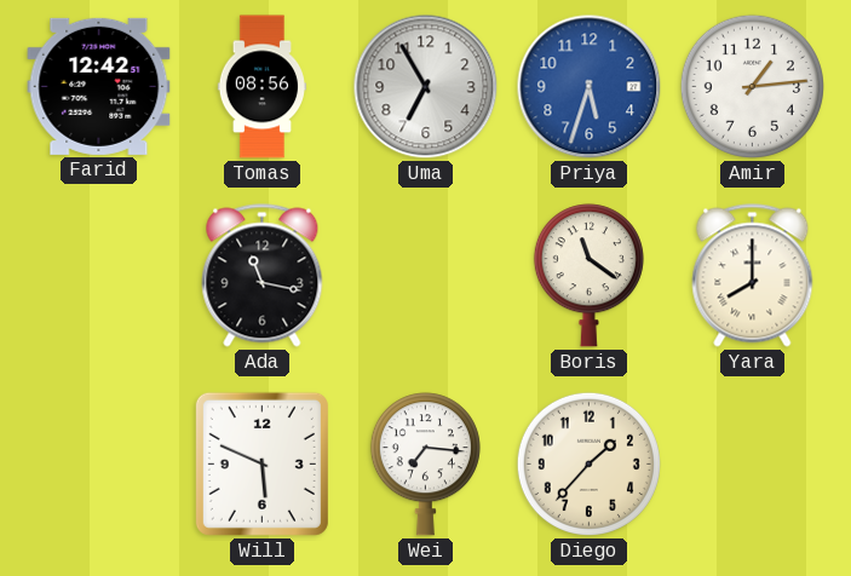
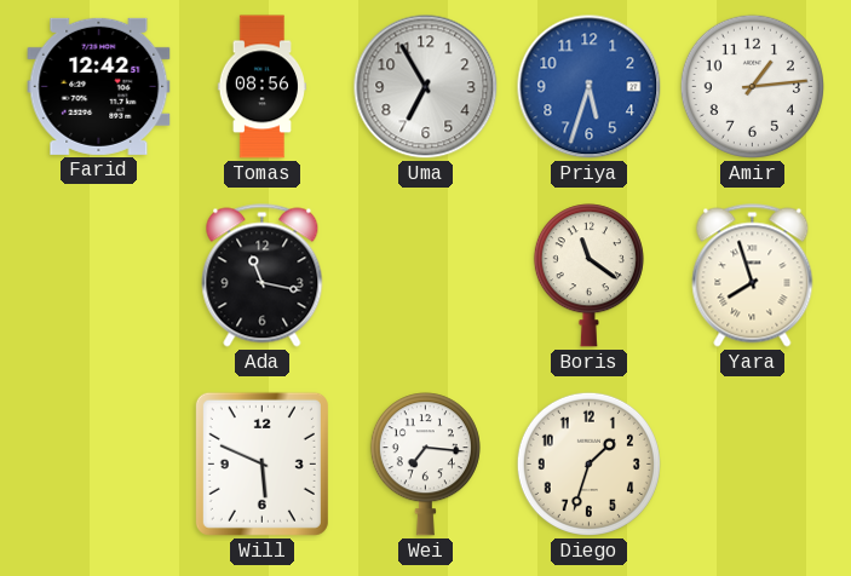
Yara: 8:00 -> 7:57 (753, 276)
Diego: 1:37 -> 1:33 (588, 463)
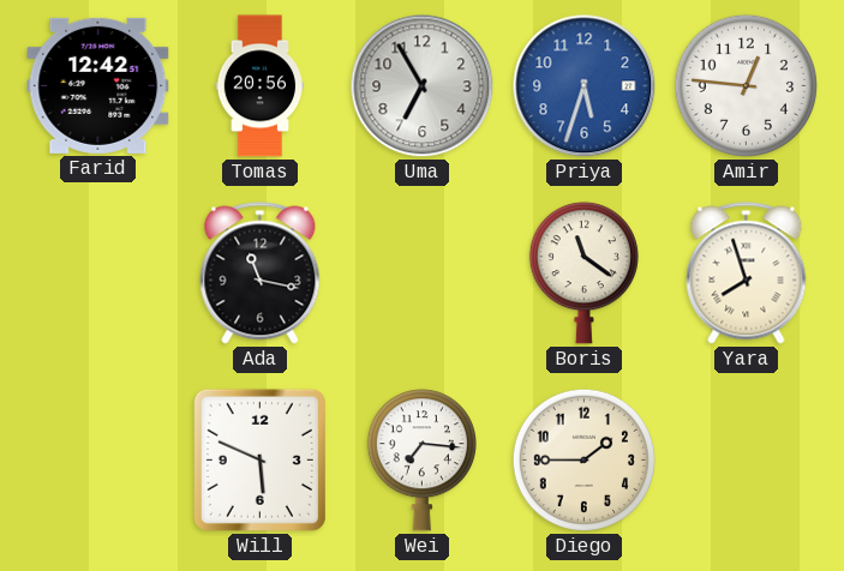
Tomas: 08:56 -> 20:56 (261, 86)
Amir: 1:14 -> 12:46 (746, 85)
Diego: 1:33 -> 1:45 (583, 459)
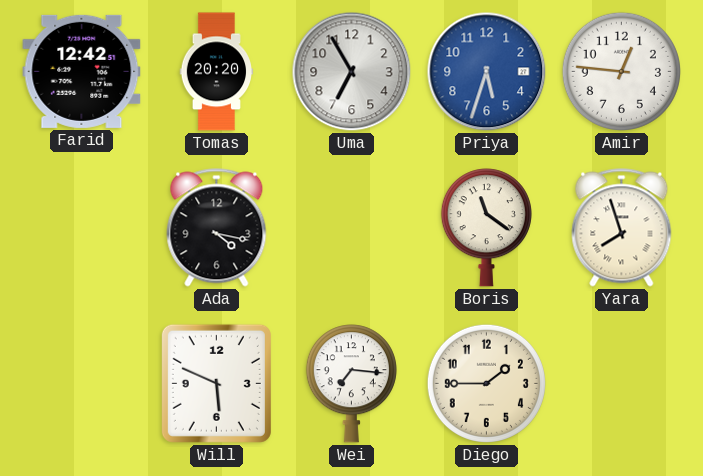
Tomas: 20:56 -> 20:20 (217, 72)
Ada: 11:17 -> 4:17 (217, 228)
